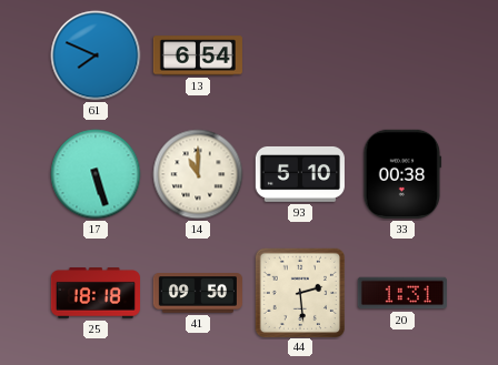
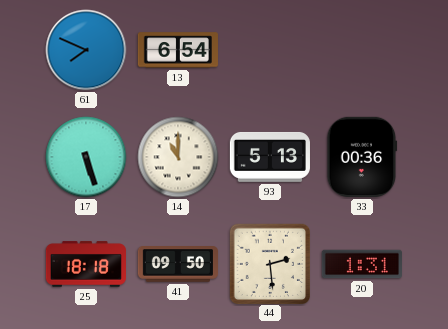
93: 5:10 -> 5:13 (269, 157)
33: 00:38 -> 00:36 (362, 157)
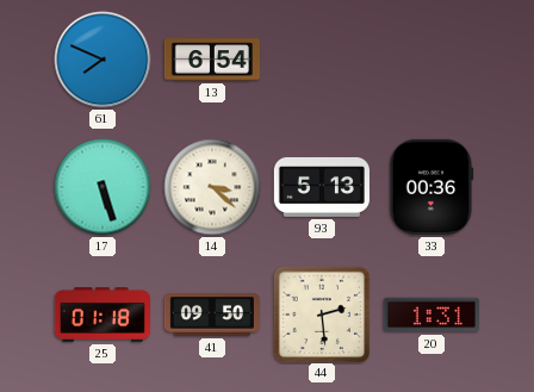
14: 11:00 -> 3:22 (212, 187)
25: 18:18 -> 01:18 (101, 315)
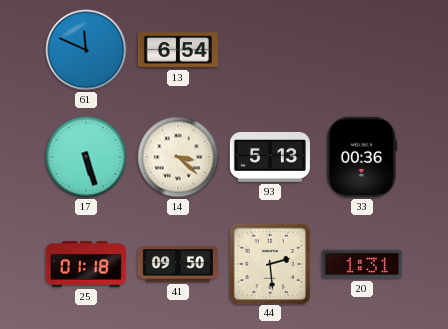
61: 7:49 -> 11:49 (86, 50)
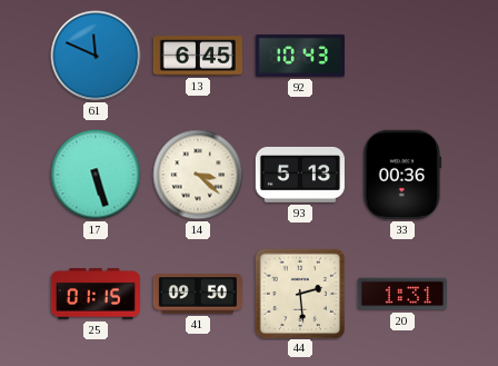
13: 6:54 -> 6:45 (198, 56)
92: none -> 10:43 (299, 56)
25: 01:18 -> 01:15 (94, 294)
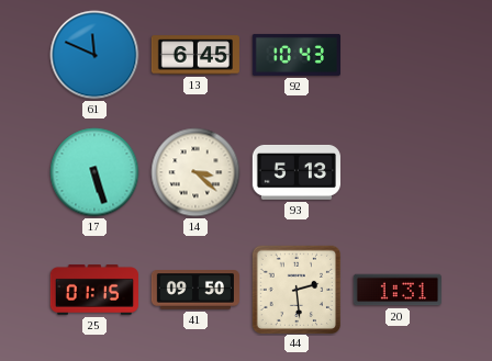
33: 00:36 -> none (402, 175)
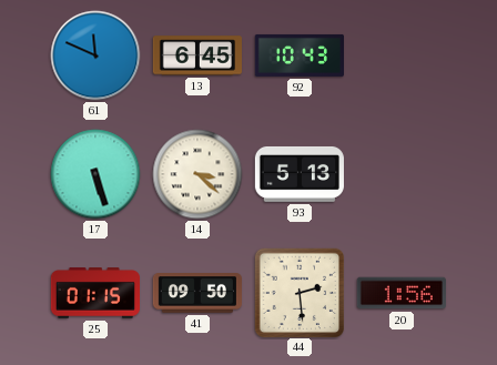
20: 1:31 -> 1:56 (402, 293)
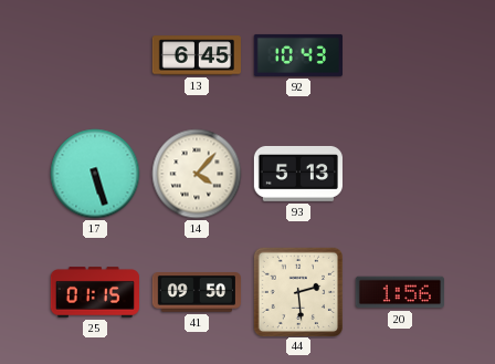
61: 11:49 -> none (95, 55)
14: 3:22 -> 4:07 (197, 174)
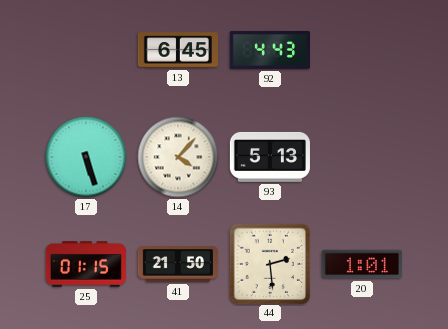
92: 10:43 -> 4:43 (269, 50)
41: 09:50 -> 21:50 (177, 264)
20: 1:56 -> 1:01 (362, 264)
